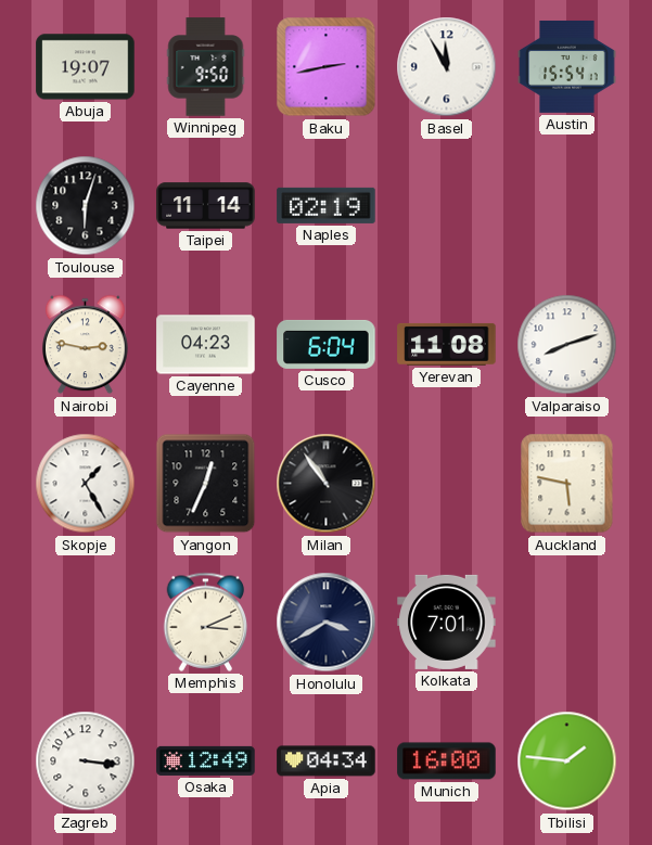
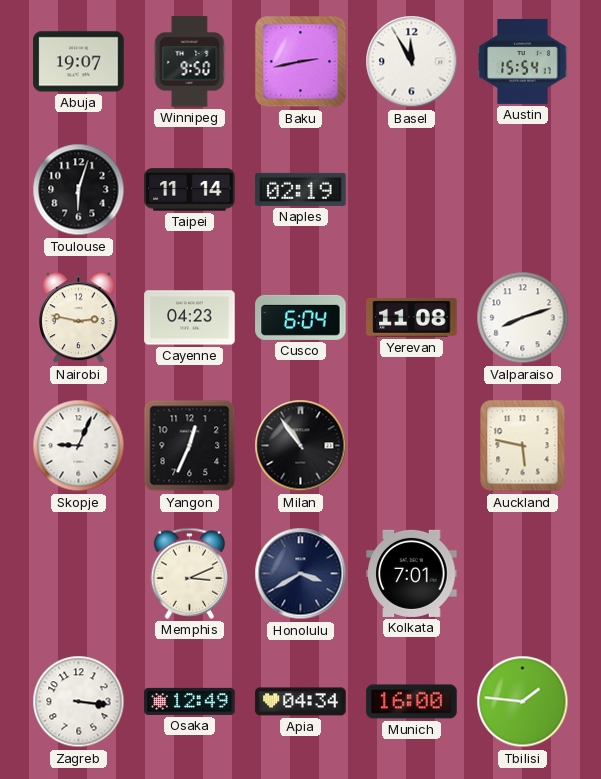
Skopje: 1:25 -> 9:04 (79, 446)
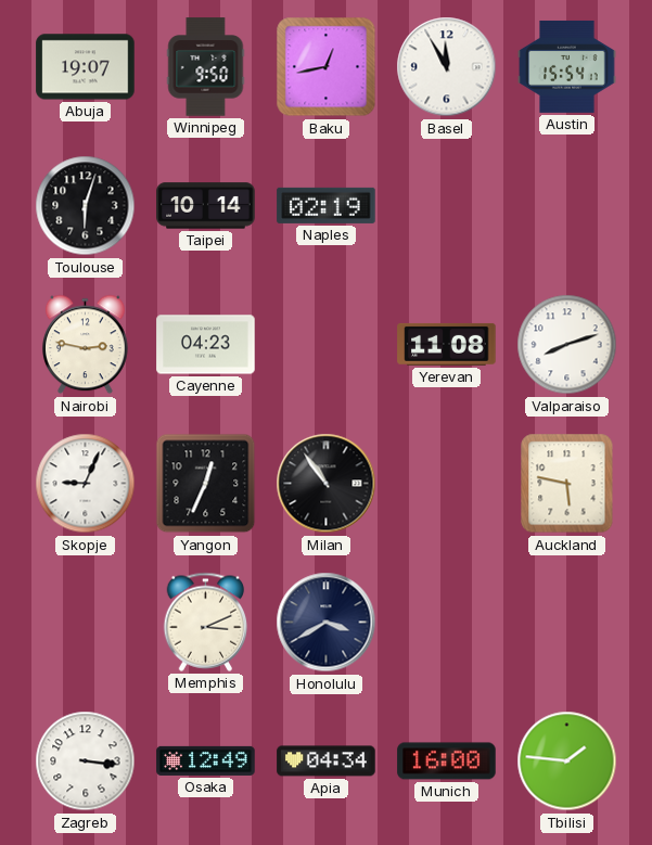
Baku: 2:43 -> 12:43 (327, 67)
Taipei: 11:14 -> 10:14 (206, 206)
Cusco: 6:04 -> none (301, 317)
Kolkata: 7:01 -> none (412, 573)
